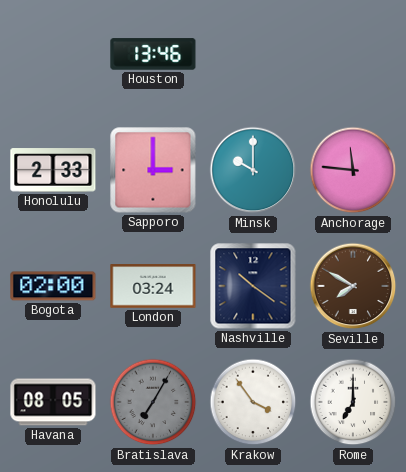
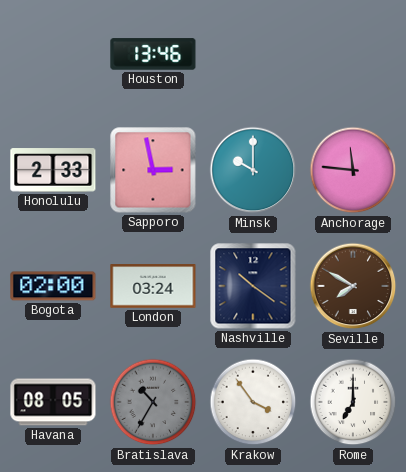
Sapporo: 3:00 -> 2:58 (153, 170)
Bratislava: 7:05 -> 10:35 (153, 402)
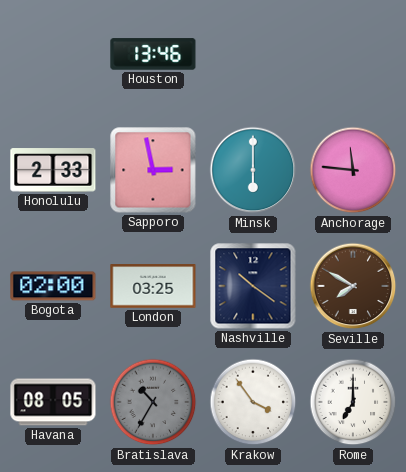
Minsk: 10:00 -> 6:00 (253, 170)
London: 03:24 -> 03:25 (153, 286)
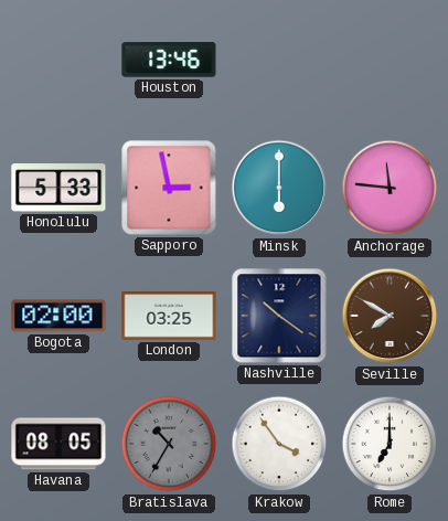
Honolulu: 2:33 -> 5:33 (58, 188)
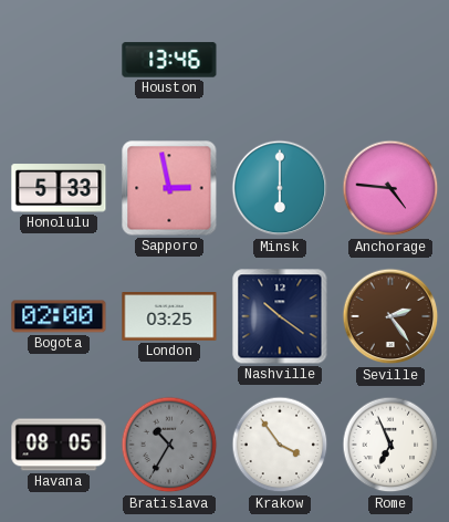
Anchorage: 11:46 -> 4:46 (390, 188)
Seville: 7:50 -> 2:24 (390, 316)
Rome: 7:00 -> 6:56 (390, 445)
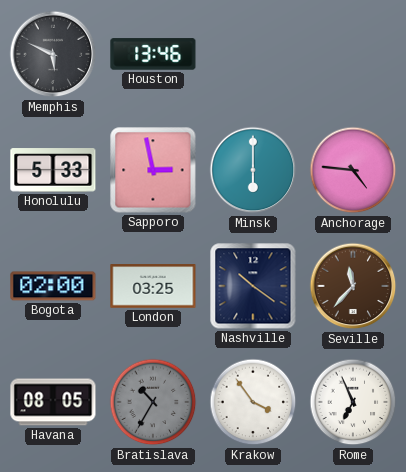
Memphis: none -> 5:49 (53, 54)
Seville: 2:24 -> 11:37 (353, 286)
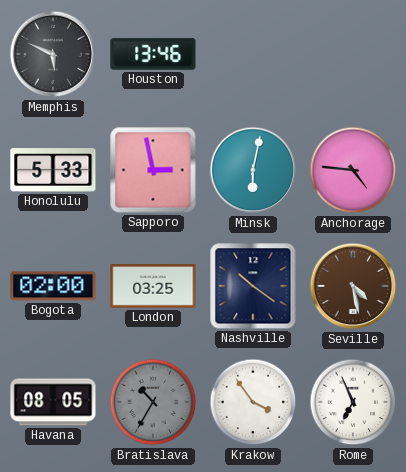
Minsk: 6:00 -> 6:02 (253, 170)
Seville: 11:37 -> 4:28 (353, 286)
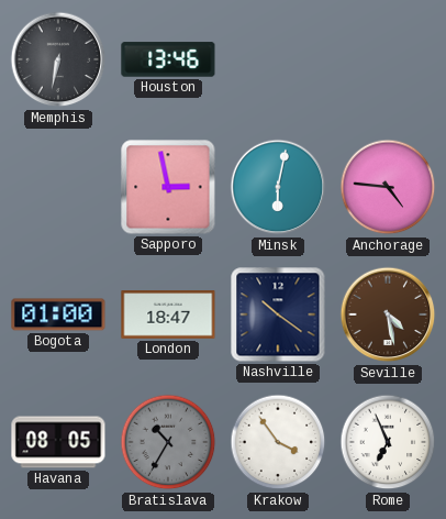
Memphis: 5:49 -> 6:32 (58, 59)
Honolulu: 5:33 -> none (53, 170)
Bogota: 02:00 -> 01:00 (58, 314)
London: 03:25 -> 18:47 (168, 314)
